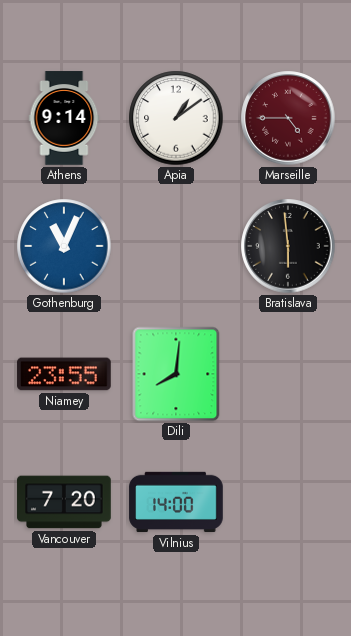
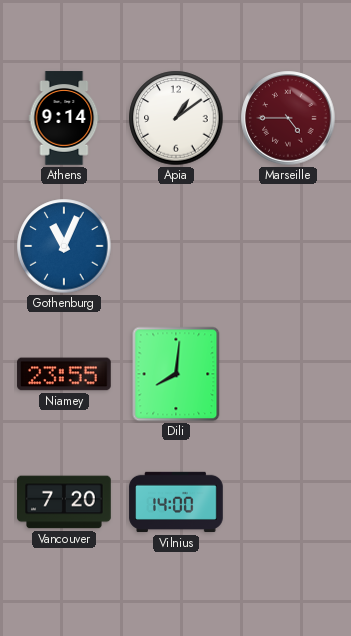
Bratislava: 5:59 -> none (288, 246)
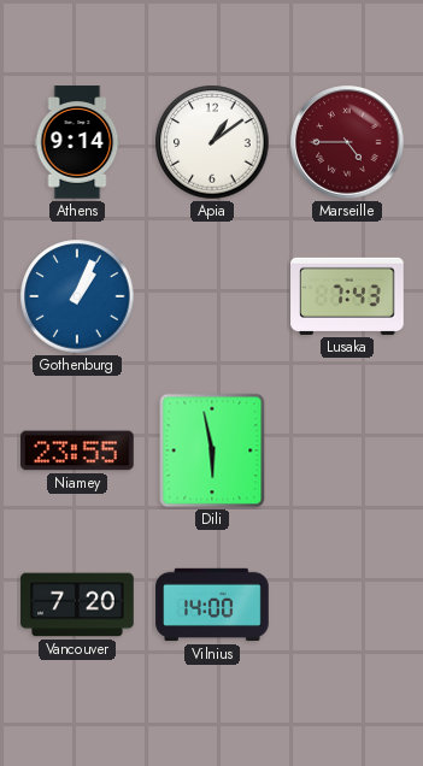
Gothenburg: 11:04 -> 1:04 (77, 296)
Lusaka: none -> 7:43 (347, 296)
Dili: 8:01 -> 5:58 (212, 450)
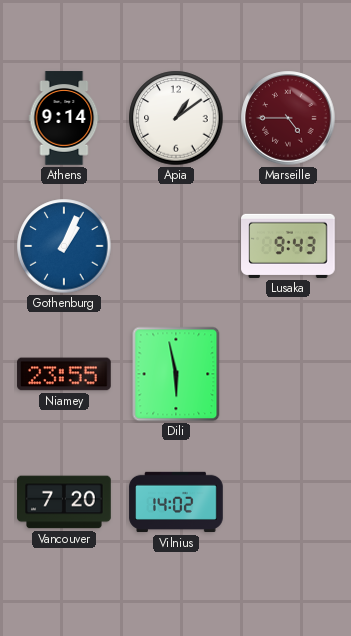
Lusaka: 7:43 -> 9:43 (288, 246)
Vilnius: 14:00 -> 14:02 (176, 502)
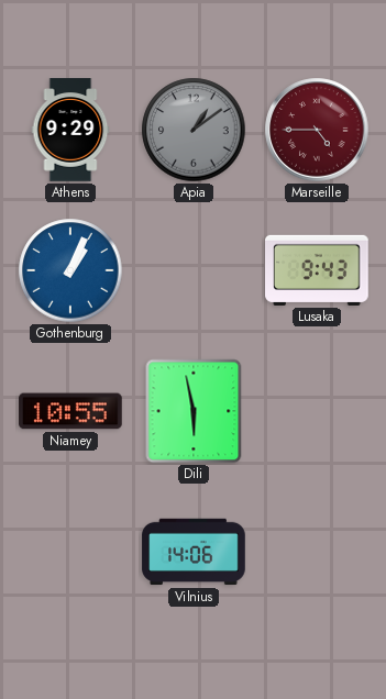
Athens: 9:14 -> 9:29 (70, 130)
Apia dial: white -> grey (194, 130)
Niamey: 23:55 -> 10:55 (70, 411)
Vancouver: 7:20 -> none (64, 502)
Vilnius: 14:02 -> 14:06 (194, 552)
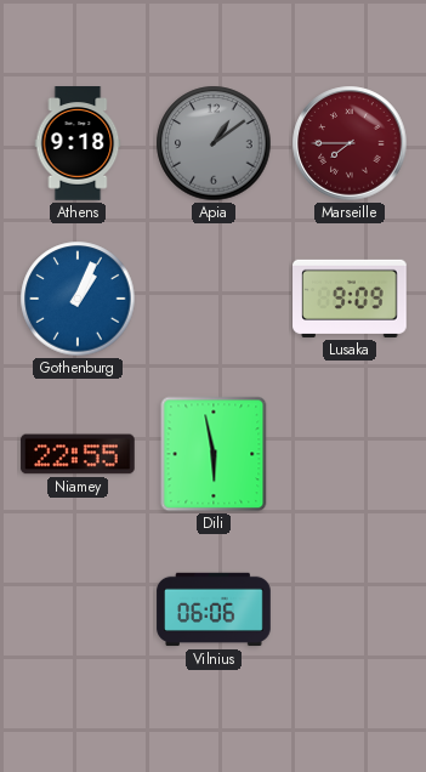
Athens: 9:29 -> 9:18 (78, 143)
Marseille: 4:45 -> 7:45 (350, 143)
Lusaka: 9:43 -> 9:09 (350, 299)
Niamey: 10:55 -> 22:55 (78, 454)
Vilnius: 14:06 -> 06:06 (214, 609)
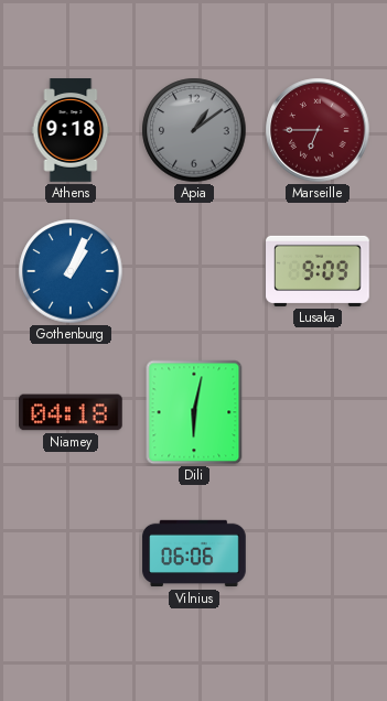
Marseille: 7:45 -> 6:45 (318, 130)
Niamey: 22:55 -> 04:18 (71, 412)
Dili: 5:58 -> 6:02 (194, 412)
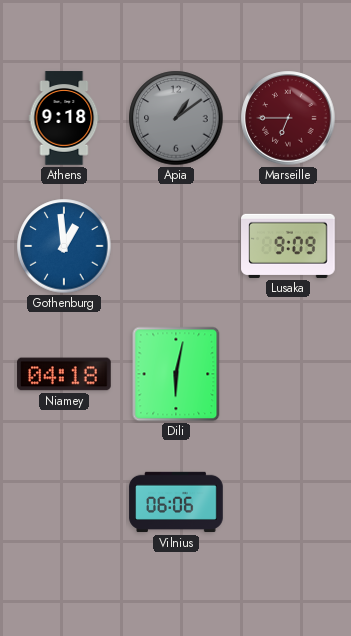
Gothenburg: 1:04 -> 12:59 (64, 246)
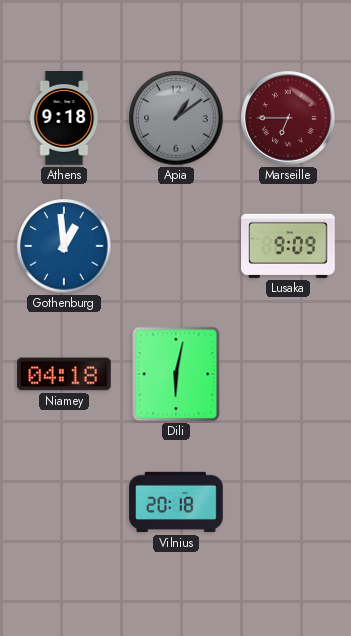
Vilnius: 06:06 -> 20:18 (176, 502)
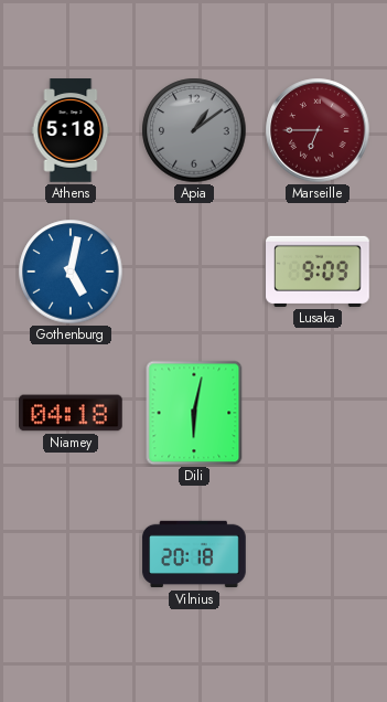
Athens: 9:18 -> 5:18 (71, 130)
Gothenburg: 12:59 -> 5:02 (71, 272)
